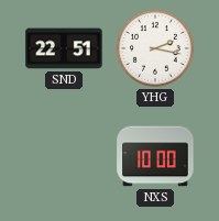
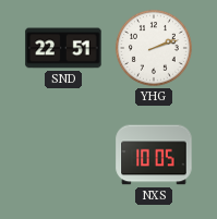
YHG: 2:17 -> 2:12 (154, 48)
NXS: 10:00 -> 10:05 (154, 155)
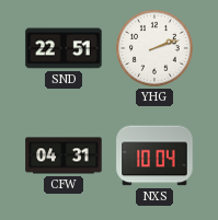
CFW: none -> 04:31 (64, 155)
NXS: 10:05 -> 10:04 (154, 155)
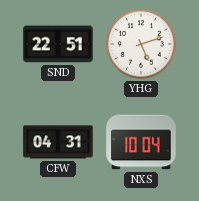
YHG: 2:12 -> 5:12 (141, 44)
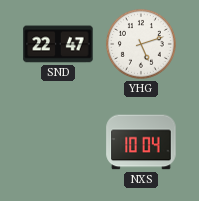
SND: 22:51 -> 22:47 (58, 44)
CFW: 04:31 -> none (58, 142)
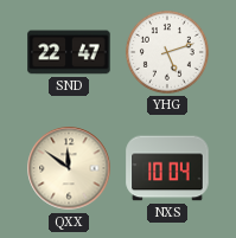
QXX: none -> 11:51 (69, 168)
